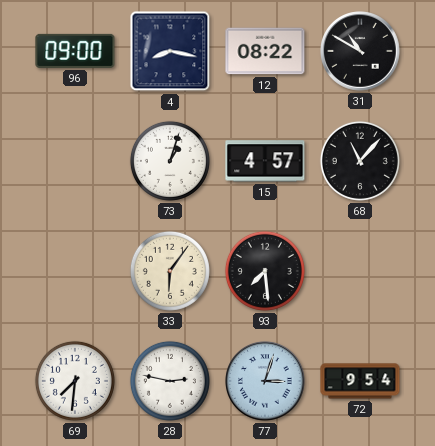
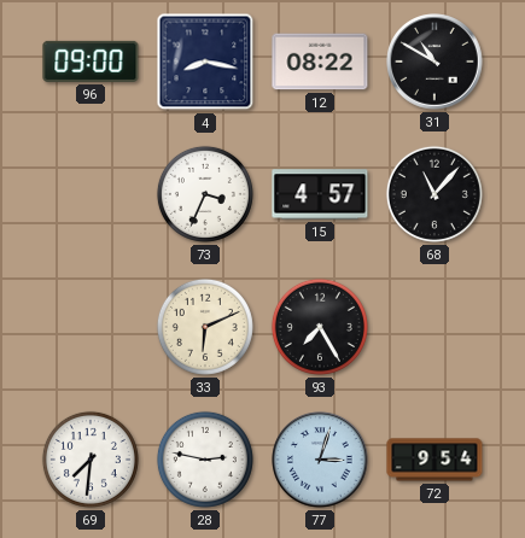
73: 1:03 -> 3:34 (205, 194)
33: 6:06 -> 6:11 (205, 327)
93: 7:29 -> 7:25 (320, 327)
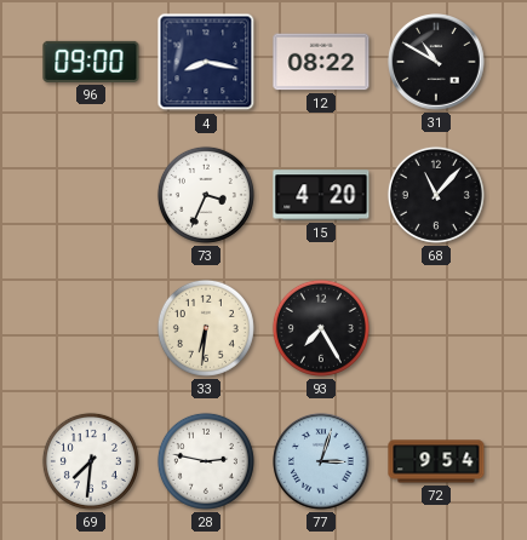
15: 4:57 -> 4:20 (321, 195)
33: 6:11 -> 6:31 (206, 328)
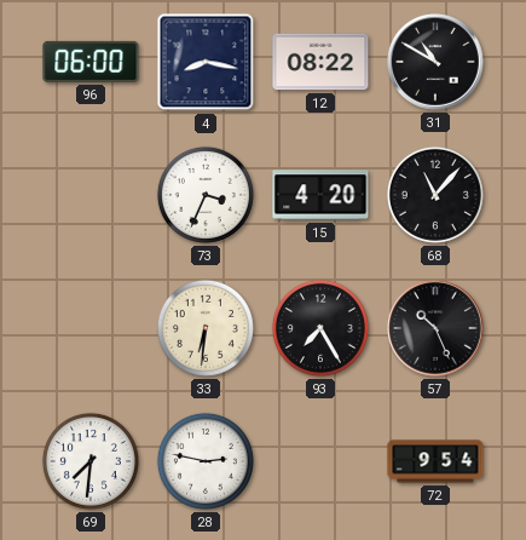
96: 09:00 -> 06:00 (91, 62)
57: none -> 10:26 (435, 328)
77: 3:03 -> none (321, 461)
